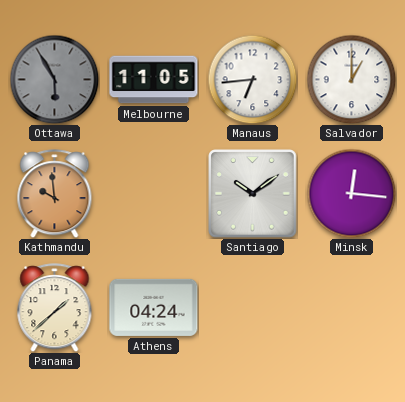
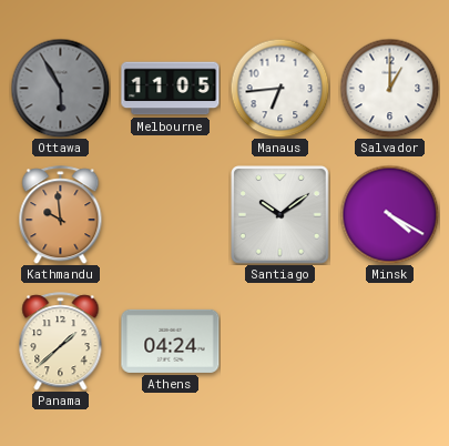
Minsk: 12:16 -> 4:20 (389, 214)
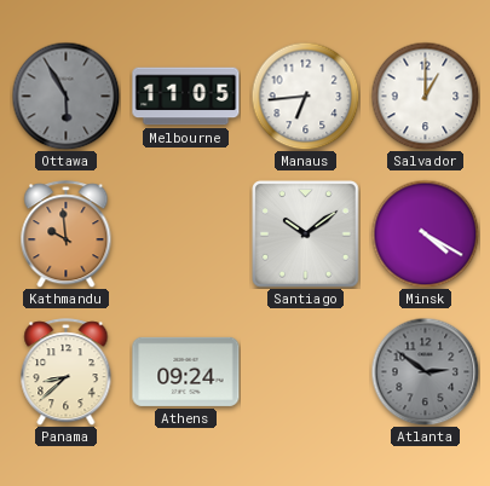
Panama: 1:38 -> 8:38 (67, 372)
Athens: 04:24 -> 09:24 (186, 371)
Atlanta: none -> 2:51 (425, 371)
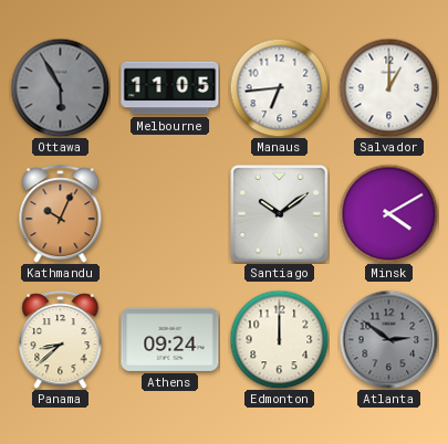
Kathmandu: 9:59 -> 10:04 (61, 214)
Minsk: 4:20 -> 4:10 (388, 213)
Edmonton: none -> 12:00 (279, 339)
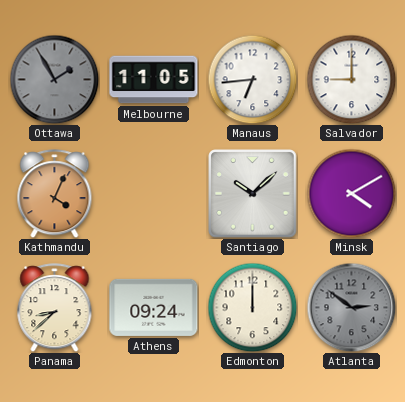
Ottawa: 5:55 -> 1:55 (54, 79)
Salvador: 1:00 -> 9:00 (351, 79)
Kathmandu: 10:04 -> 4:04 (55, 194)
Santiago: 10:09 -> 10:08 (253, 194)
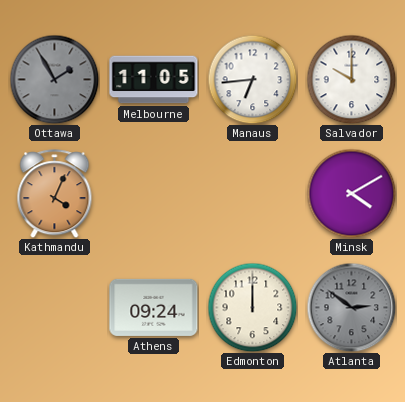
Salvador: 9:00 -> 10:00 (351, 79)
Santiago: 10:08 -> none (253, 194)
Panama: 8:38 -> none (55, 308)
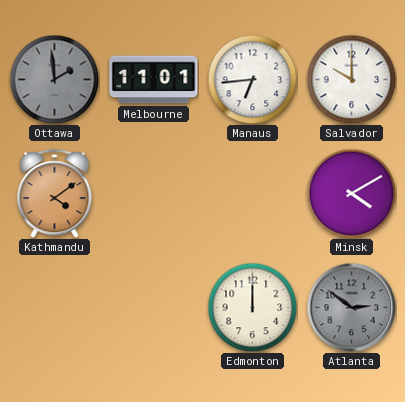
Ottawa: 1:55 -> 1:59 (54, 79)
Melbourne: 11:05 -> 11:01 (154, 80)
Kathmandu: 4:04 -> 4:09 (55, 194)
Athens: 09:24 -> none (154, 307)
